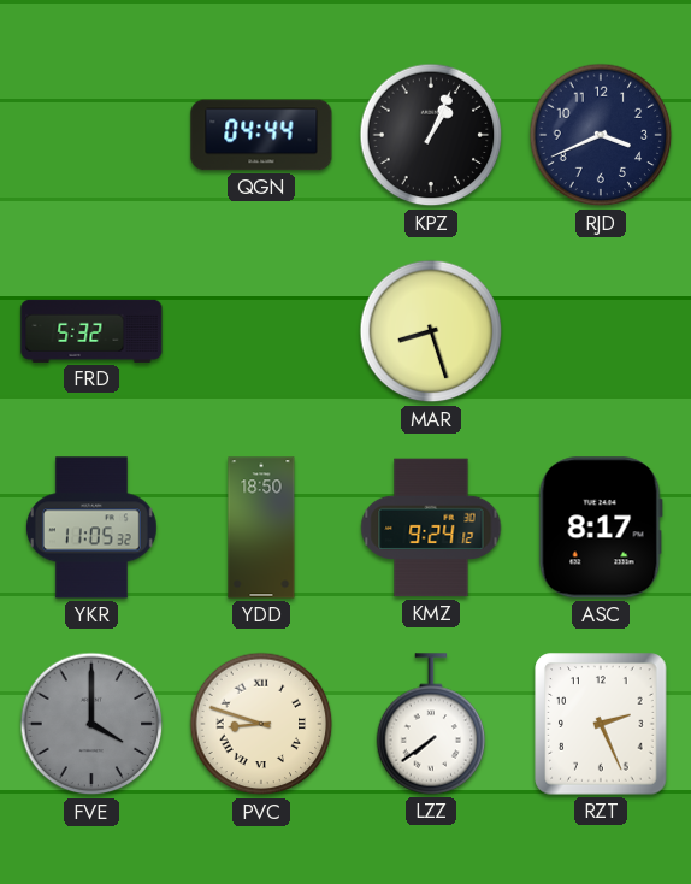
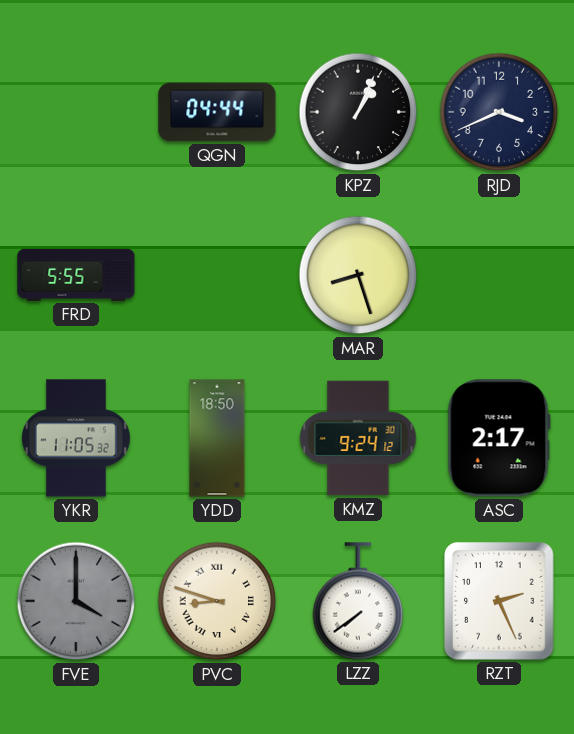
FRD: 5:32 -> 5:55 (76, 275)
ASC: 8:17 -> 2:17 (499, 438)
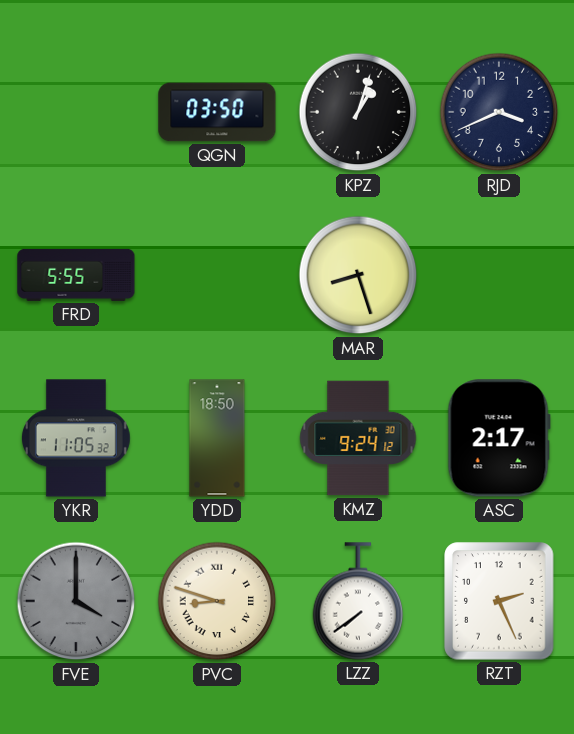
QGN: 04:44 -> 03:50 (217, 112)
KPZ: 1:04 -> 1:03 (358, 112)
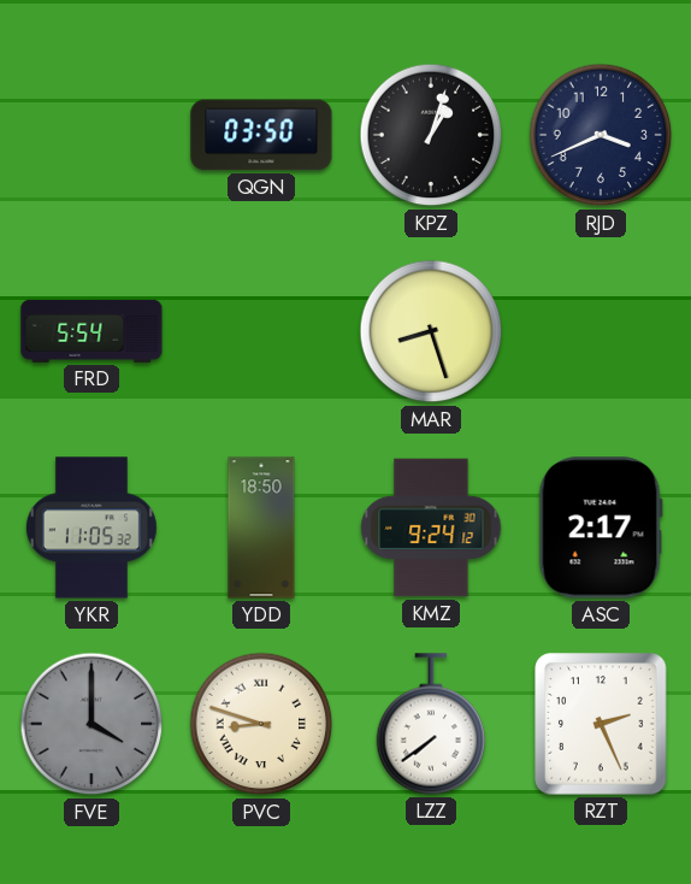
FRD: 5:55 -> 5:54 (91, 331)
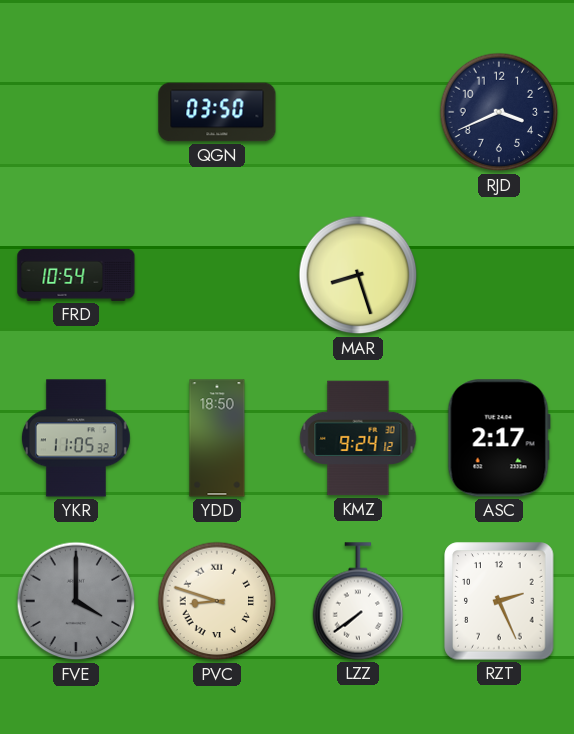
KPZ: 1:03 -> none (431, 135)
FRD: 5:54 -> 10:54 (76, 275)
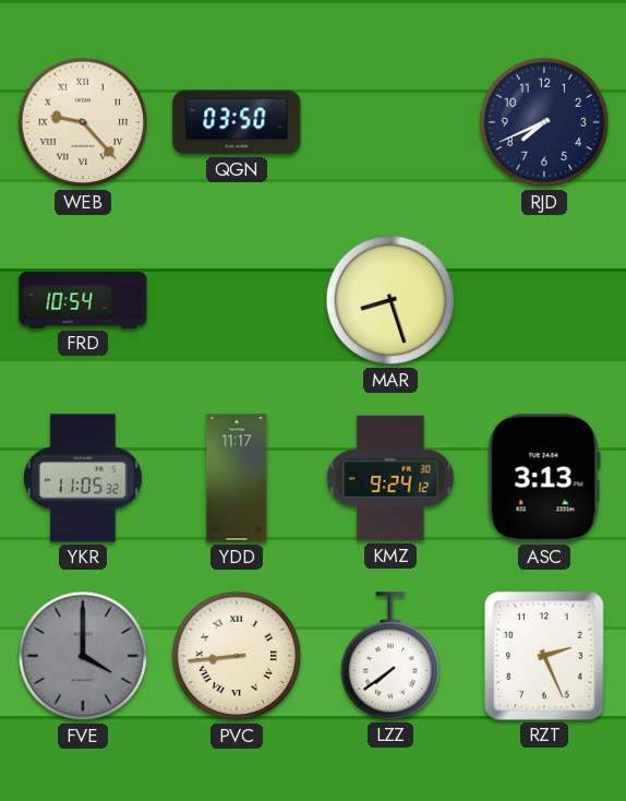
WEB: none -> 9:23 (83, 122)
RJD: 3:41 -> 7:41 (544, 122)
YDD: 18:50 -> 11:17 (237, 478)
ASC: 2:17 -> 3:13 (544, 478)
PVC: 8:48 -> 8:44 (237, 656)
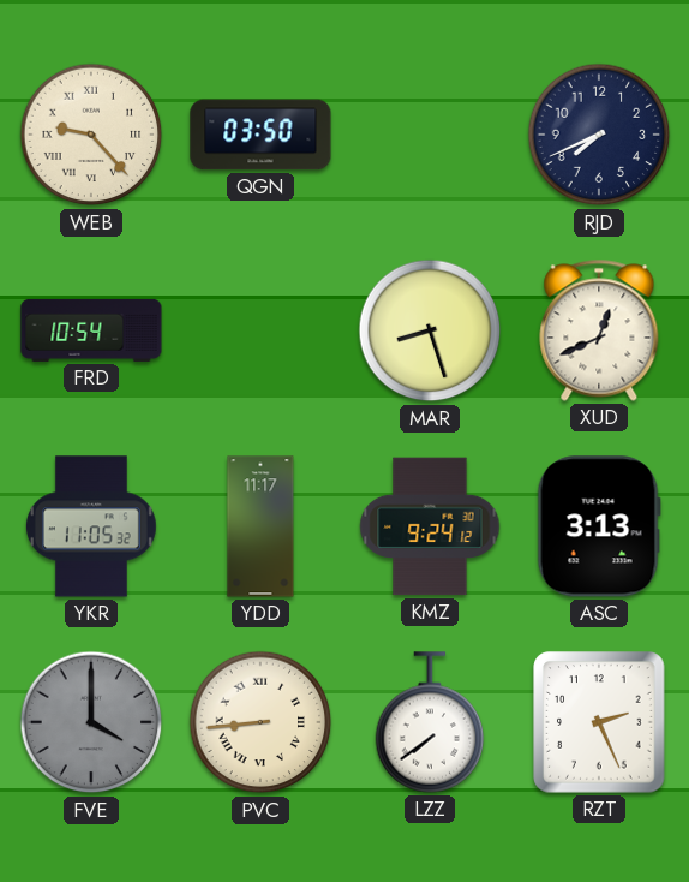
XUD: none -> 12:41 (599, 330)
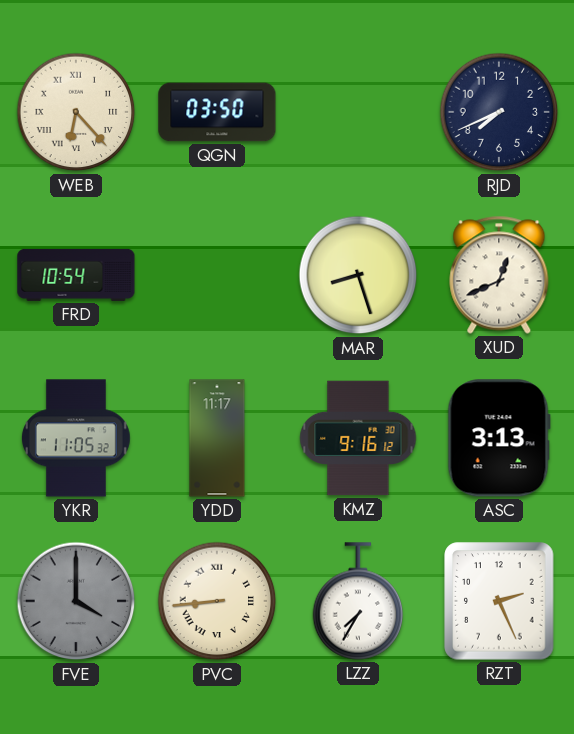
WEB: 9:23 -> 6:23 (76, 112)
KMZ: 9:24 -> 9:16 (358, 438)
LZZ: 7:39 -> 7:35 (358, 601)
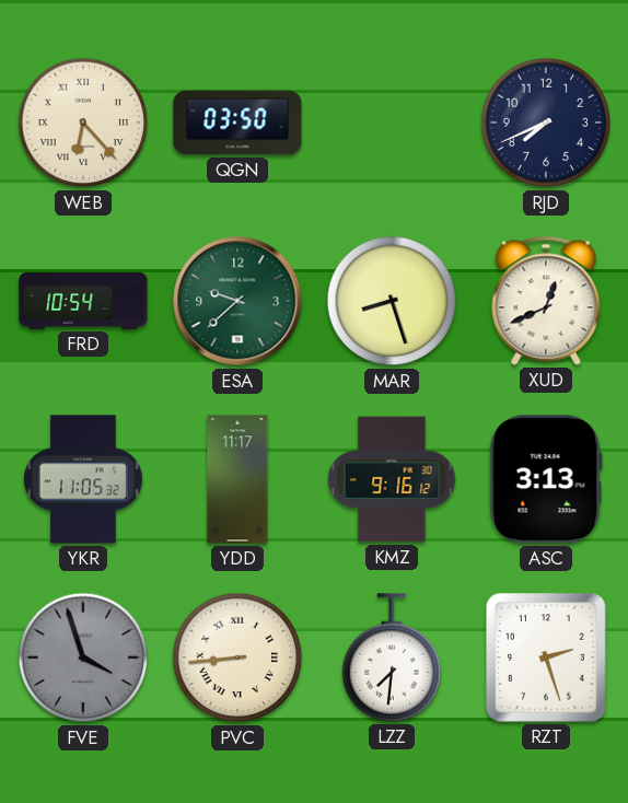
ESA: none -> 9:38 (237, 301)
FVE: 4:00 -> 3:57 (83, 657)
LZZ: 7:35 -> 7:31 (392, 657)
RZT: 2:26 -> 2:27 (546, 657)
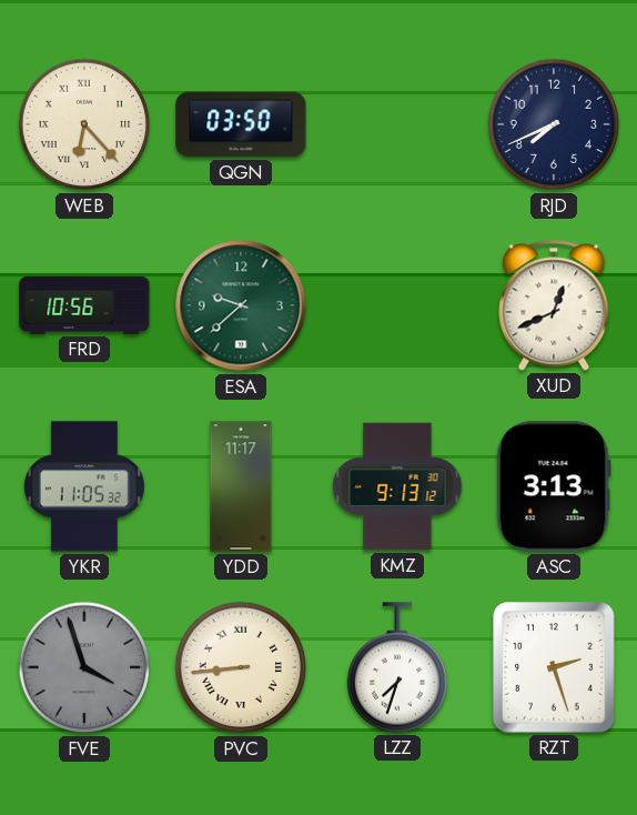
FRD: 10:54 -> 10:56 (84, 305)
MAR: 8:27 -> none (392, 301)
KMZ: 9:16 -> 9:13 (397, 486)
LZZ: 7:31 -> 7:33 (397, 667)
